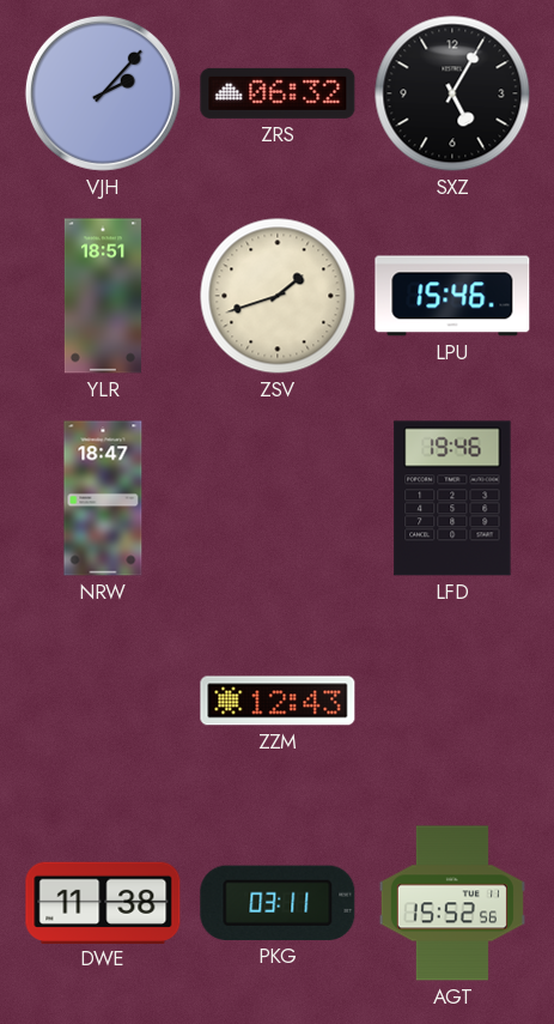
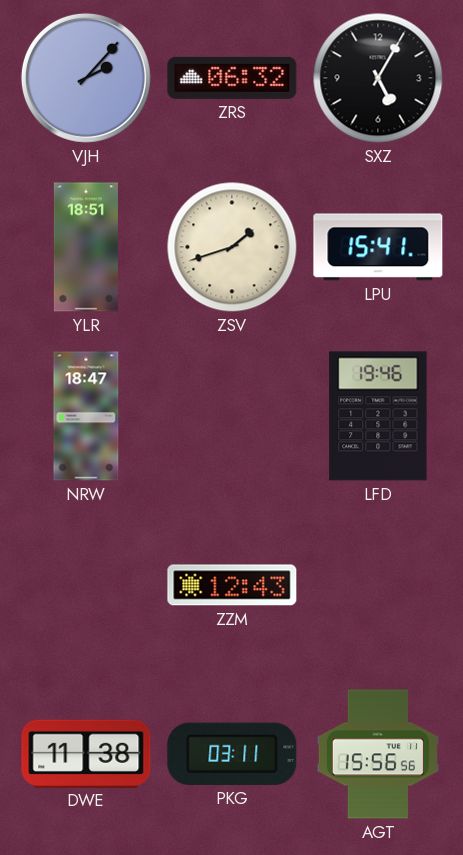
LPU: 15:46 -> 15:41 (378, 247)
AGT: 15:52 -> 15:56 (378, 754)
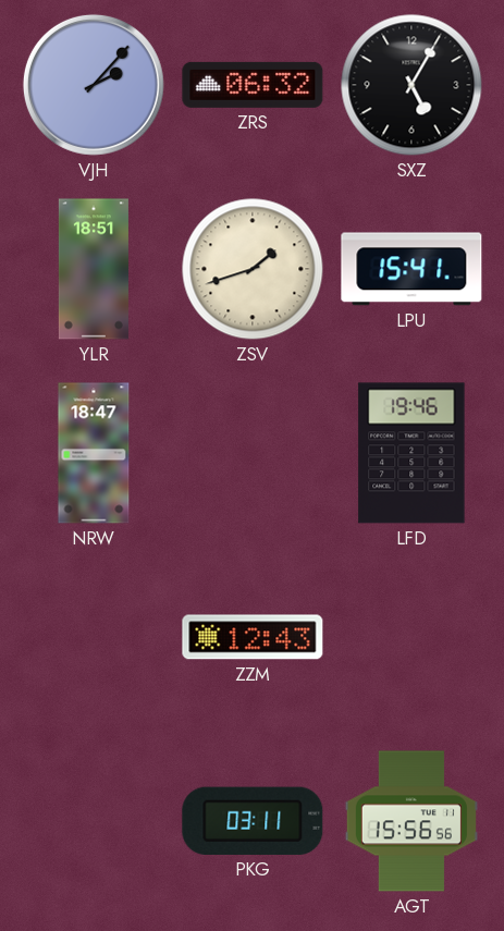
DWE: 11:38 -> none (86, 753)
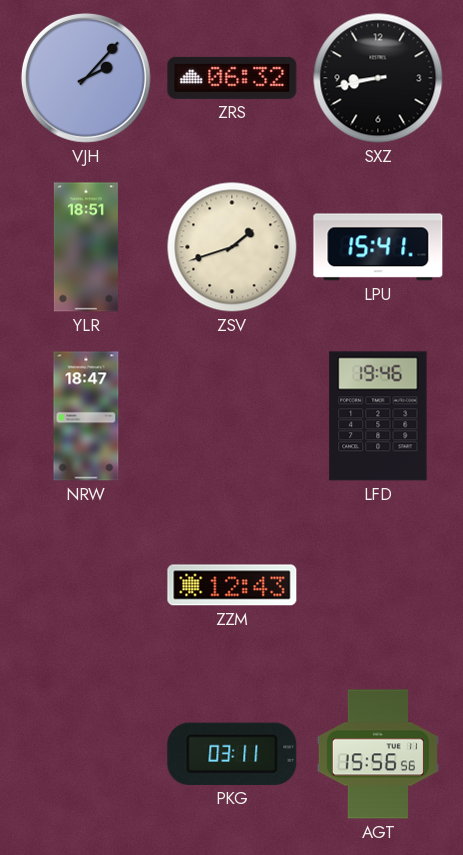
SXZ: 5:05 -> 8:43 (378, 78)
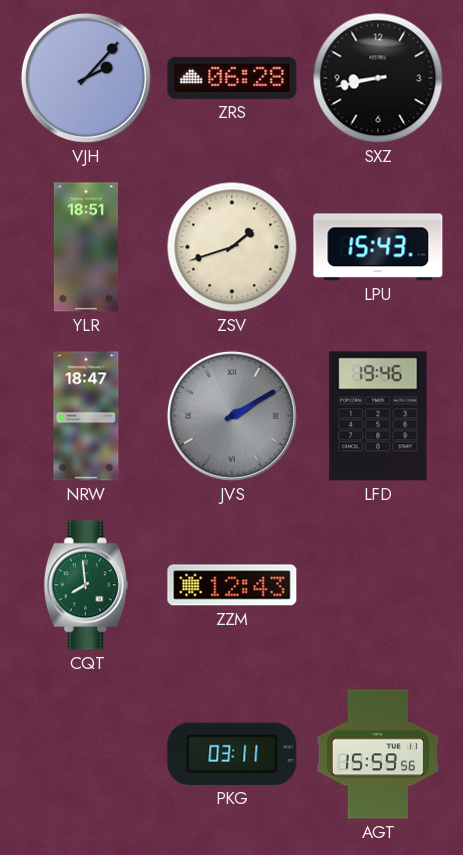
ZRS: 06:32 -> 06:28 (232, 78)
LPU: 15:41 -> 15:43 (378, 247)
JVS: none -> 2:10 (232, 416)
CQT: none -> 7:59 (86, 585)
AGT: 15:56 -> 15:59 (378, 754)
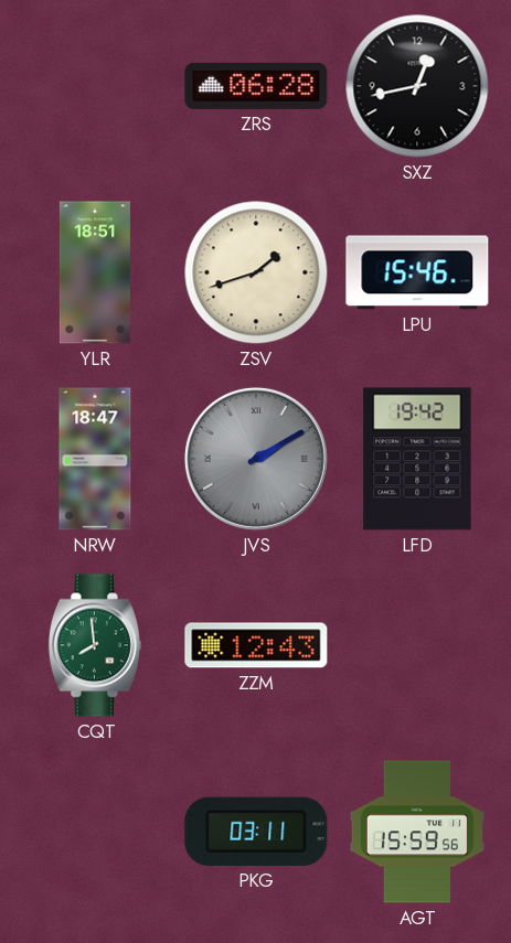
VJH: 2:07 -> none (86, 78)
SXZ: 8:43 -> 12:43 (417, 86)
LPU: 15:43 -> 15:46 (417, 272)
LFD: 19:46 -> 19:42 (417, 459)
